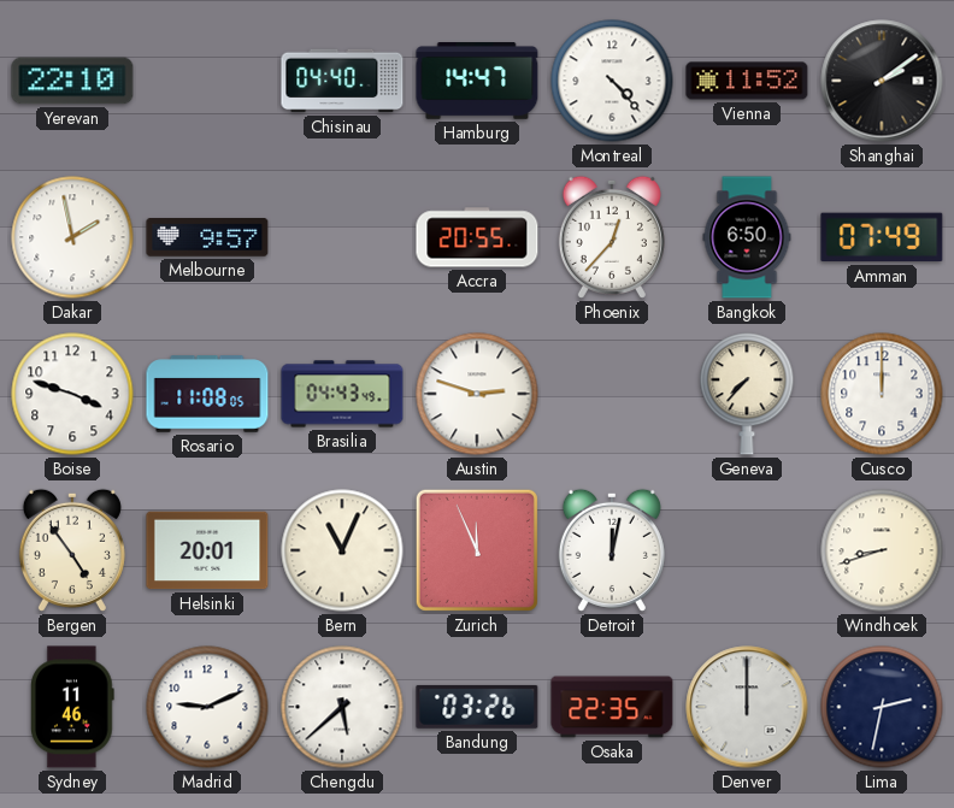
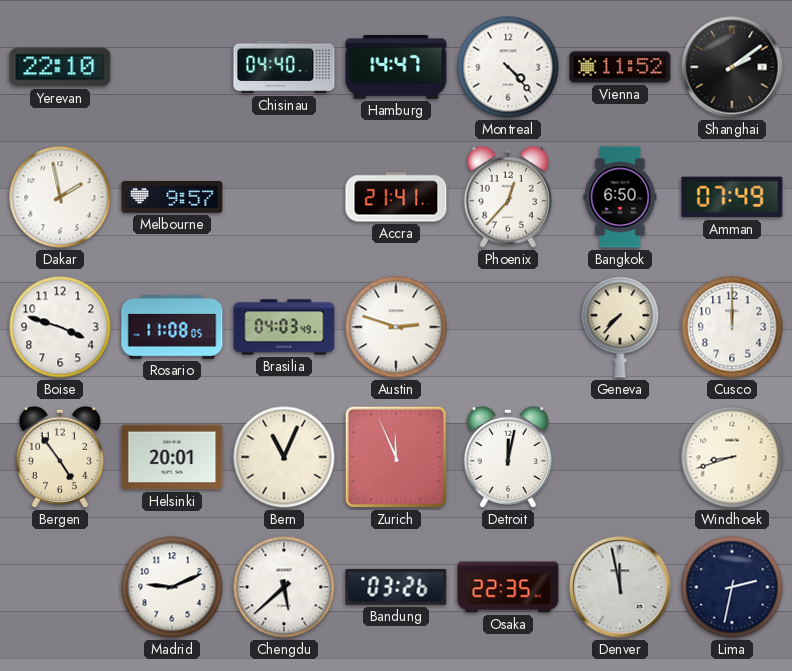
Accra: 20:55 -> 21:41 (396, 197)
Brasilia: 04:43 -> 04:03 (284, 327)
Sydney: 11:46 -> none (73, 707)
Denver: 12:00 -> 11:58 (620, 587)
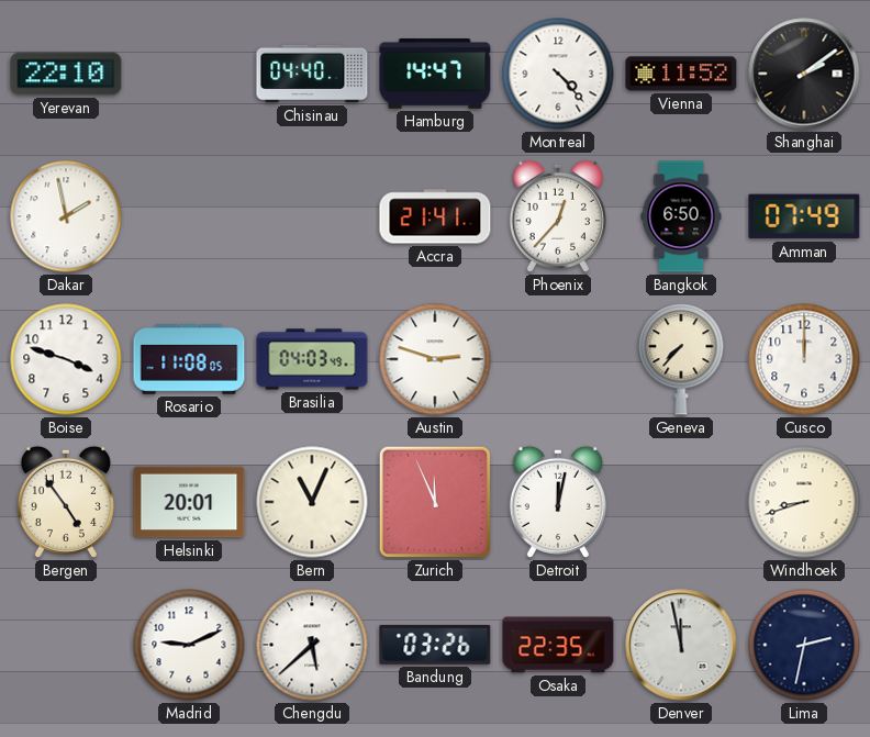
Melbourne: 9:57 -> none (172, 197)
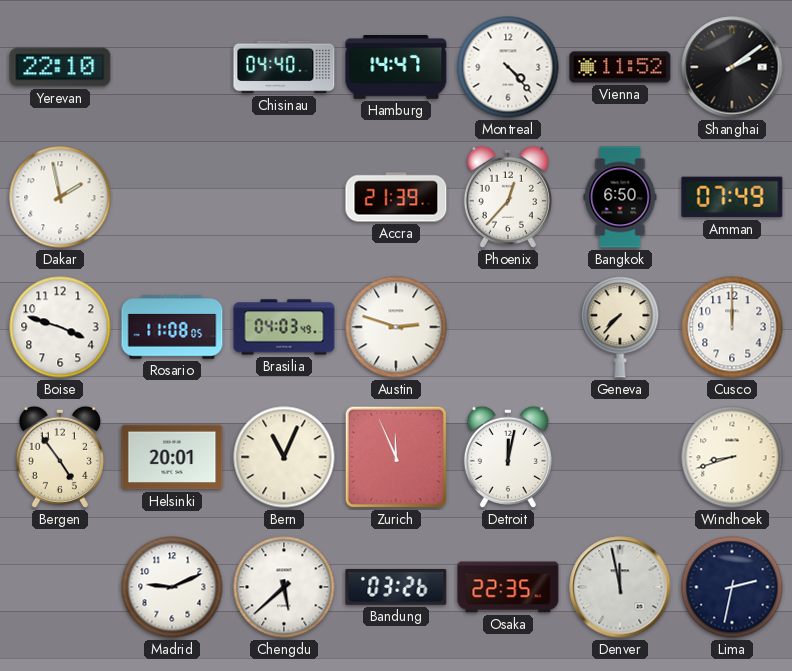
Accra: 21:41 -> 21:39 (396, 197)
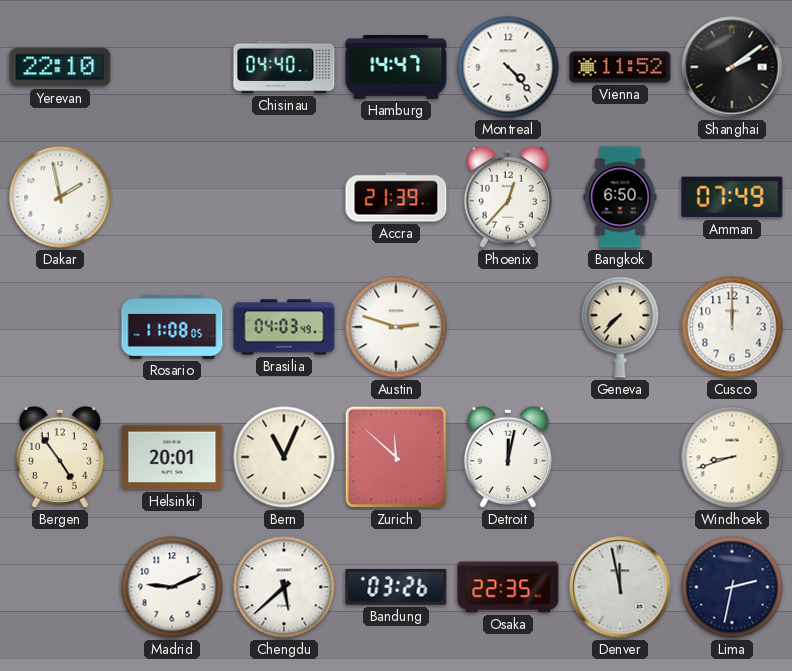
Boise: 3:48 -> none (60, 327)
Zurich: 11:56 -> 11:52 (396, 457)
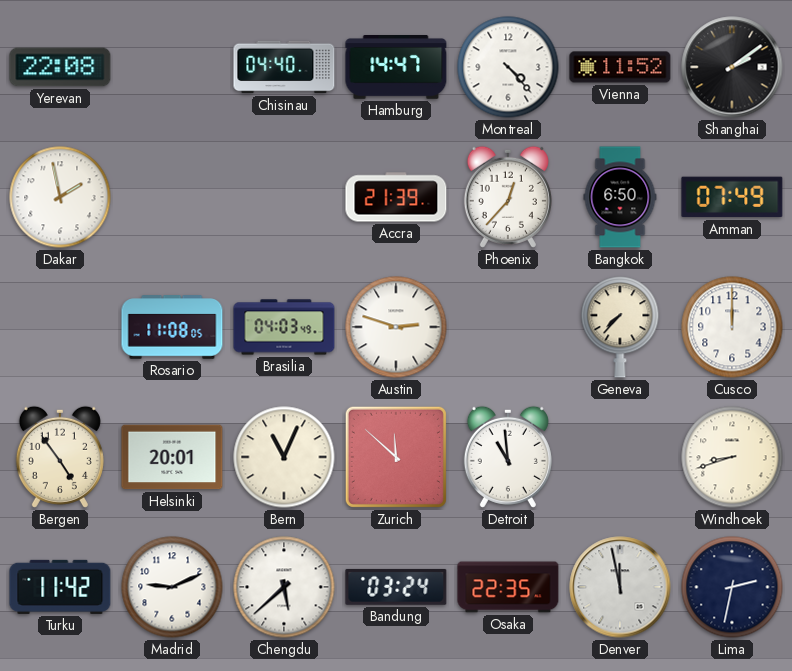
Yerevan: 22:10 -> 22:08 (60, 67)
Detroit: 12:02 -> 10:59 (508, 457)
Turku: none -> 11:42 (60, 587)
Bandung: 03:26 -> 03:24 (396, 587)
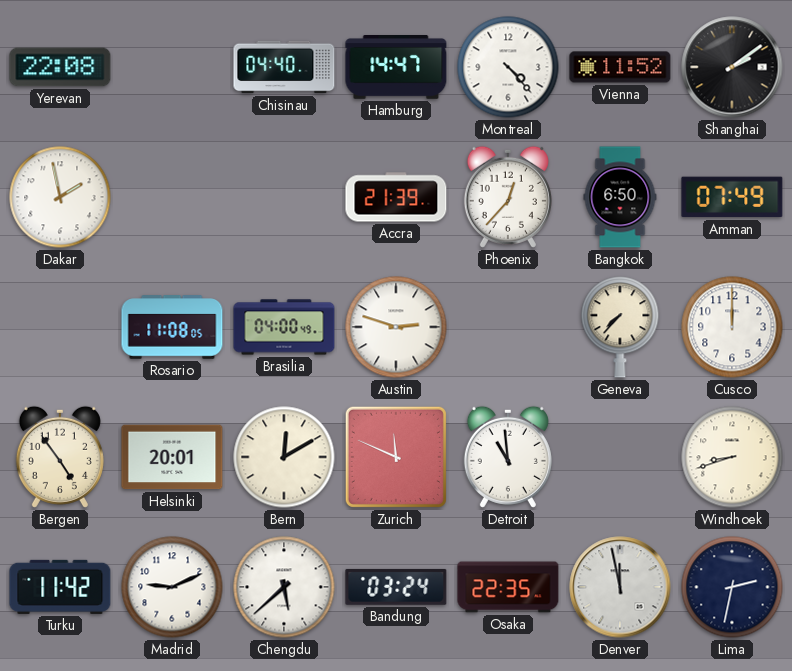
Brasilia: 04:03 -> 04:00 (284, 327)
Bern: 11:04 -> 12:10 (284, 457)
Zurich: 11:52 -> 11:49 (396, 457)
